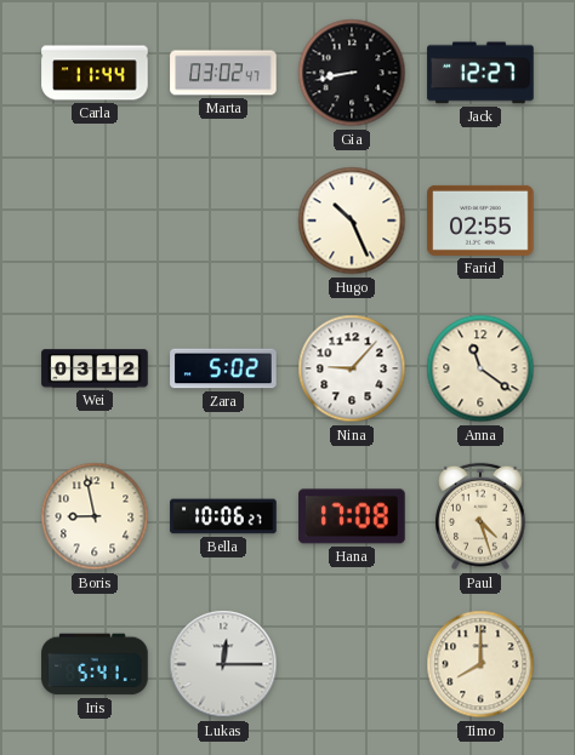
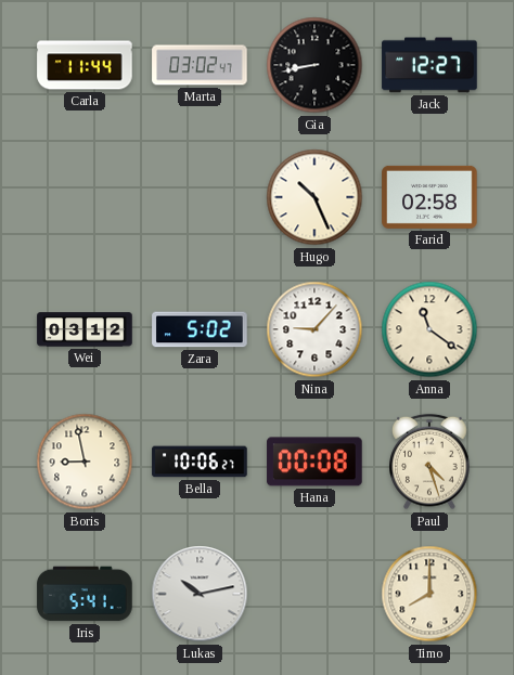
Farid: 02:55 -> 02:58 (429, 197)
Hana: 17:08 -> 00:08 (314, 462)
Lukas: 12:15 -> 10:13 (200, 594)
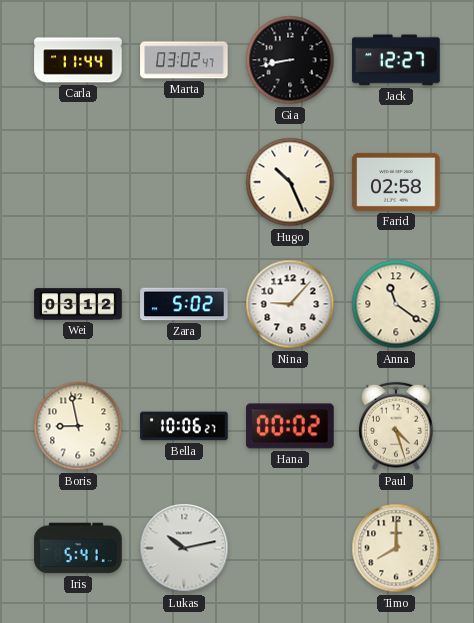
Hana: 00:08 -> 00:02 (290, 426)
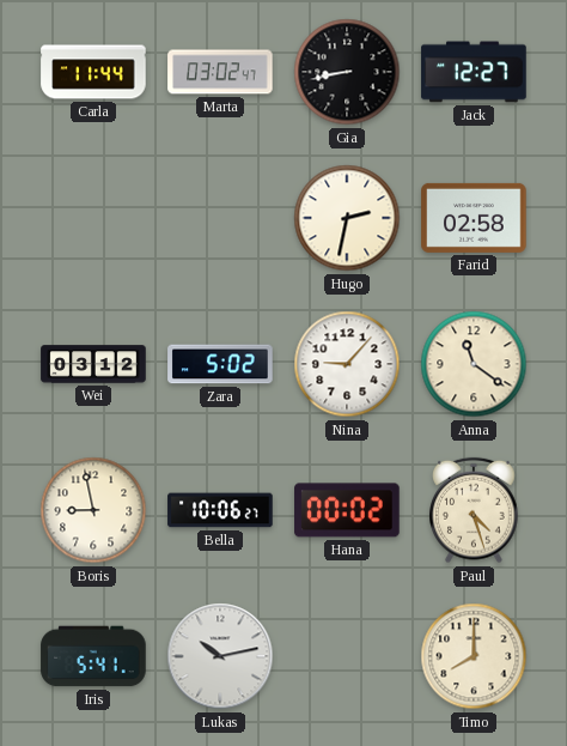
Hugo: 10:26 -> 2:32 (347, 218)
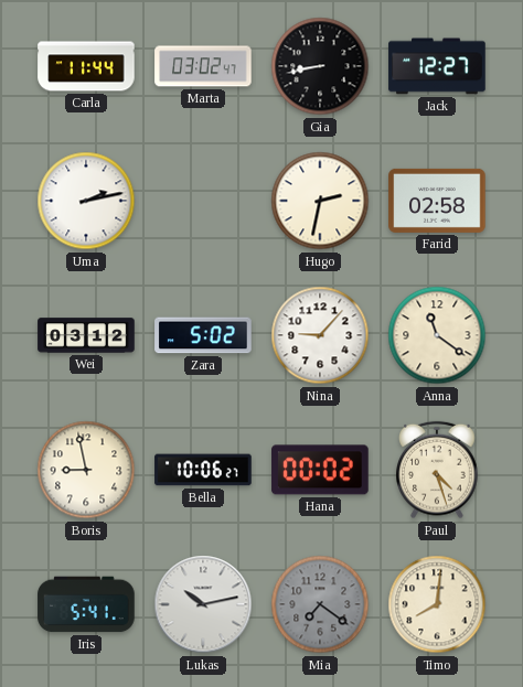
Uma: none -> 2:13 (86, 201)
Mia: none -> 7:21 (320, 604)
Timo: 8:00 -> 8:01 (437, 604)
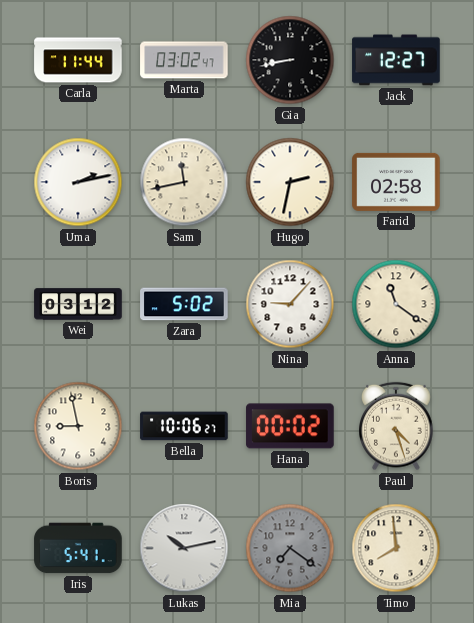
Sam: none -> 11:43 (184, 182)
Timo: 8:01 -> 7:59 (396, 548)
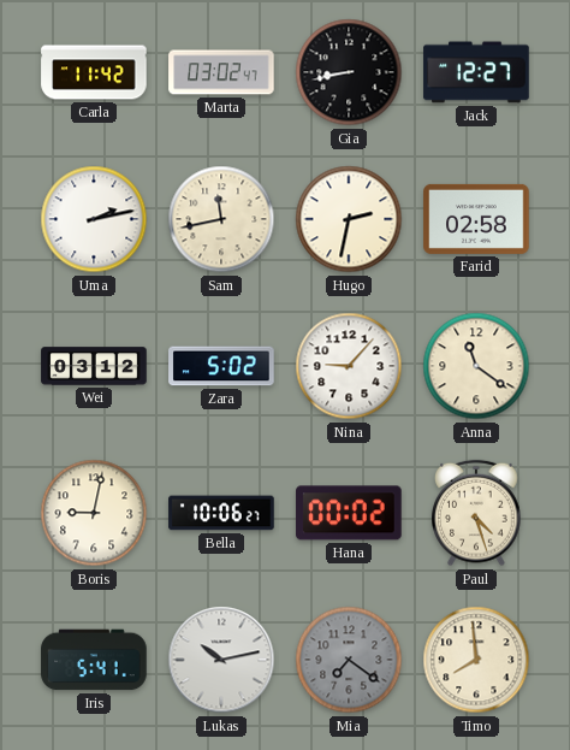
Carla: 11:44 -> 11:42 (94, 72)
Boris: 8:58 -> 9:02 (94, 513)
